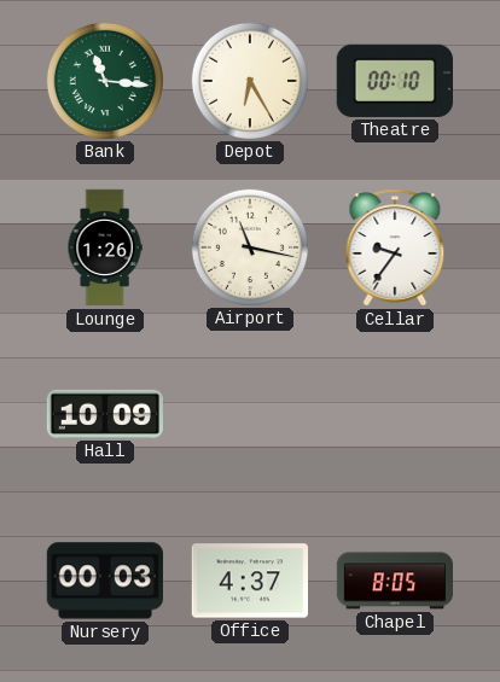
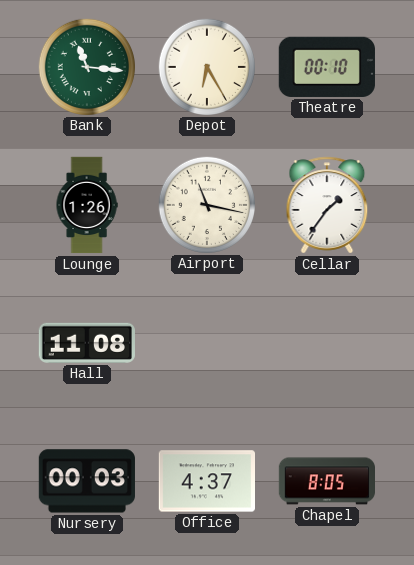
Cellar: 9:36 -> 1:36 (327, 205)
Hall: 10:09 -> 11:08 (86, 343)
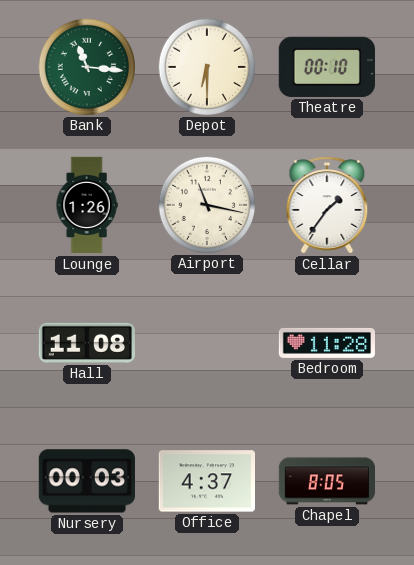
Depot: 6:25 -> 6:30 (206, 66)
Bedroom: none -> 11:28 (326, 343)
